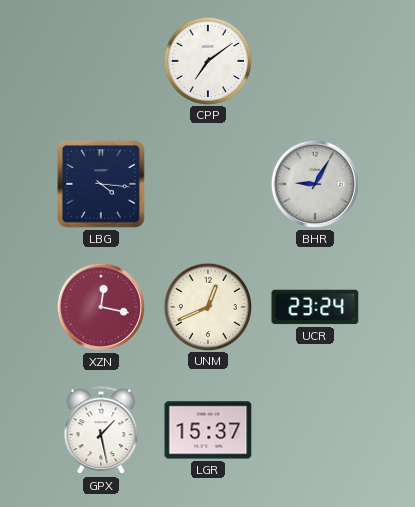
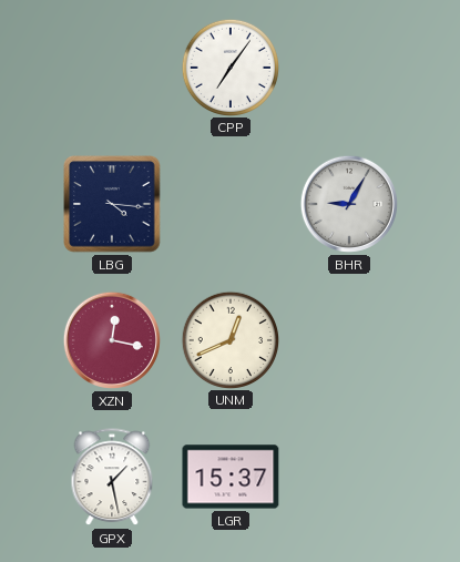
CPP: 7:09 -> 7:06 (229, 67)
UCR: 23:24 -> none (315, 307)
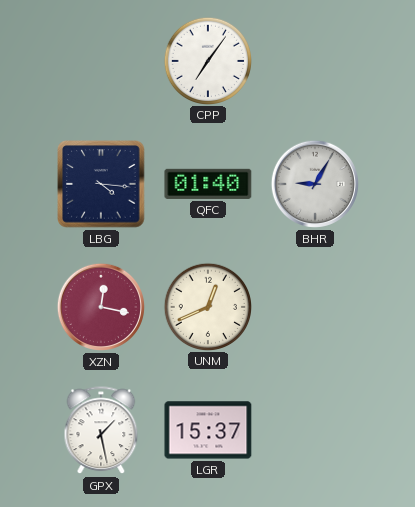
QFC: none -> 01:40 (208, 184)
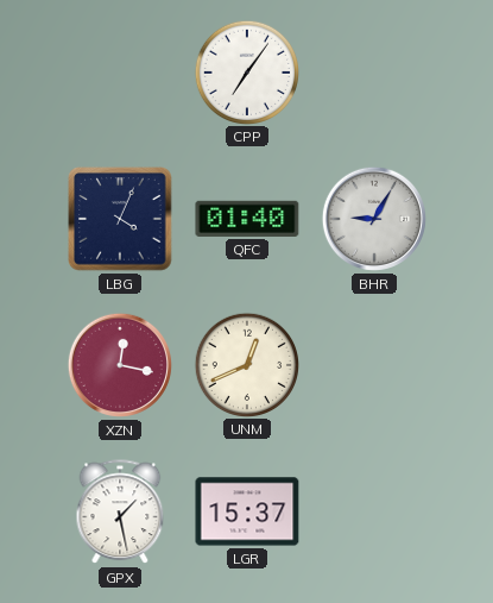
LBG: 4:16 -> 4:04 (120, 219)
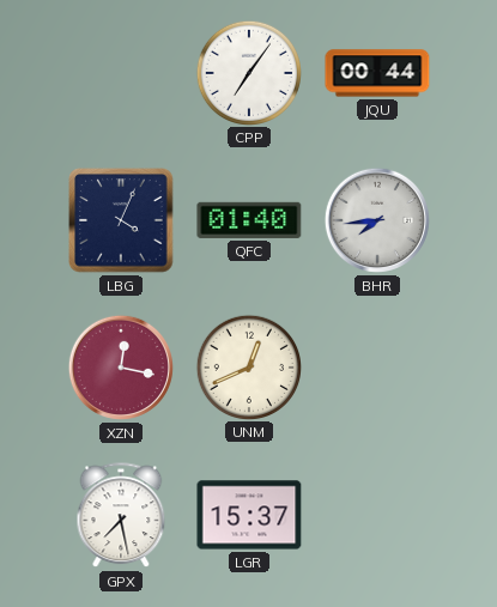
JQU: none -> 00:44 (377, 73)
BHR: 9:05 -> 7:44 (377, 220)
GPX: 1:28 -> 7:28 (121, 516)
